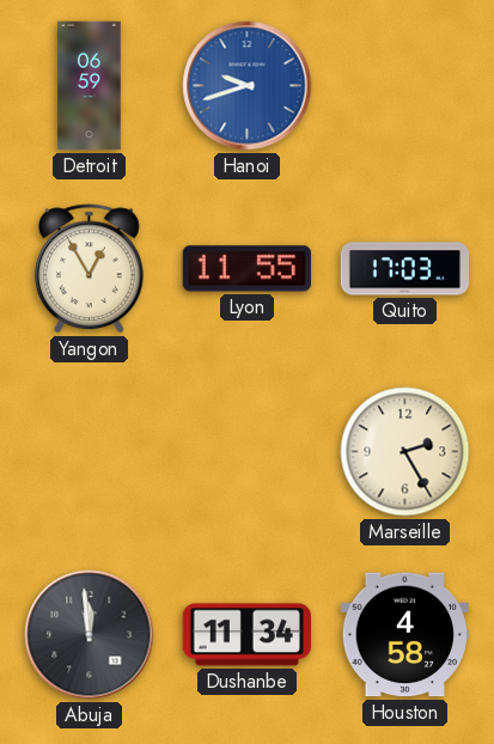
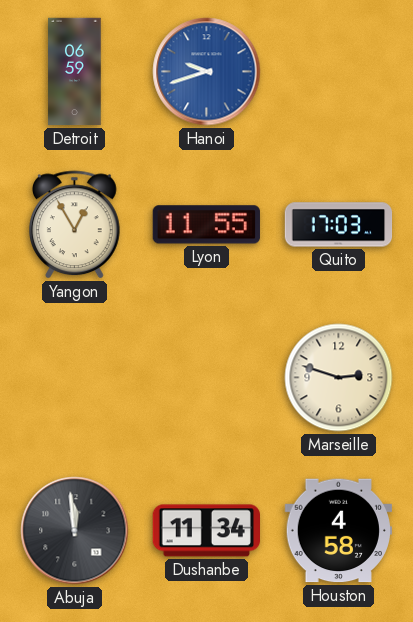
Marseille: 2:25 -> 2:48 (339, 378)
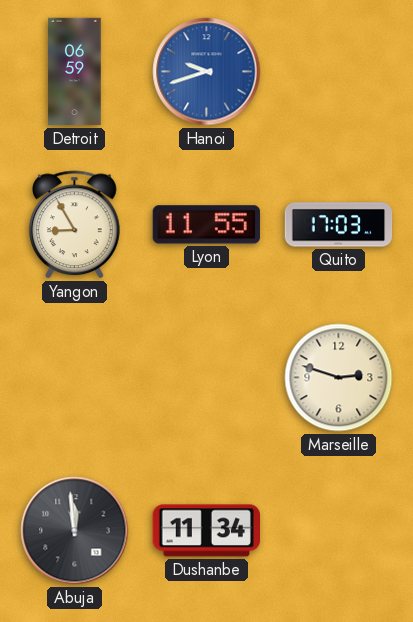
Yangon: 12:55 -> 8:55 (75, 225)
Houston: 4:58 -> none (339, 531)
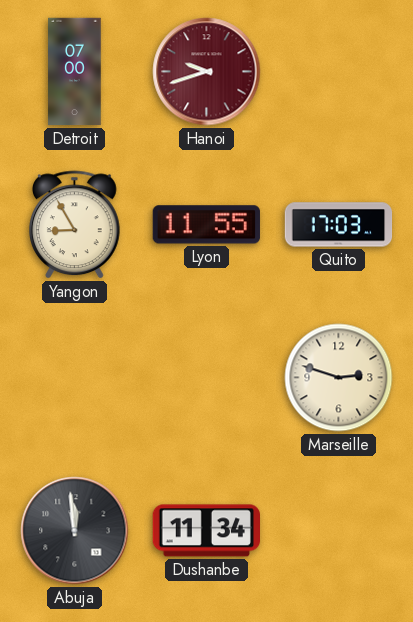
Detroit: 06:59 -> 07:00 (75, 72)
Hanoi dial: blue -> burgundy (207, 72)
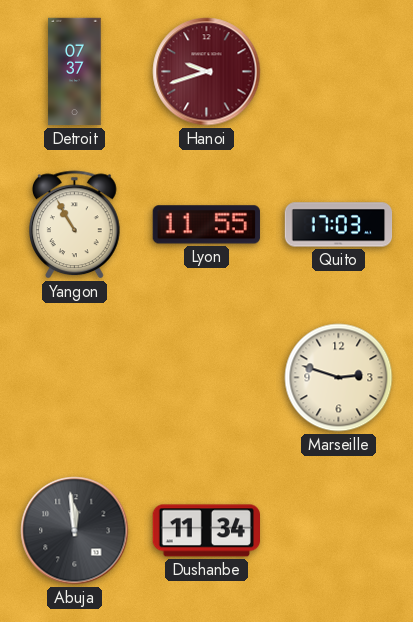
Detroit: 07:00 -> 07:37 (75, 72)
Yangon: 8:55 -> 10:55 (75, 225)
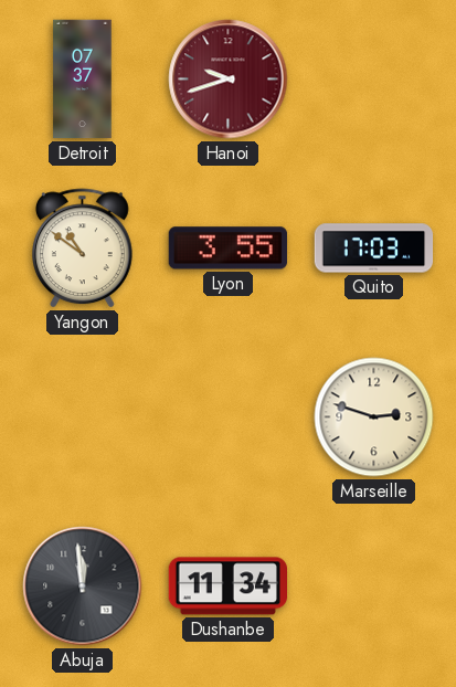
Yangon: 10:55 -> 10:51 (83, 249)
Lyon: 11:55 -> 3:55 (227, 249)
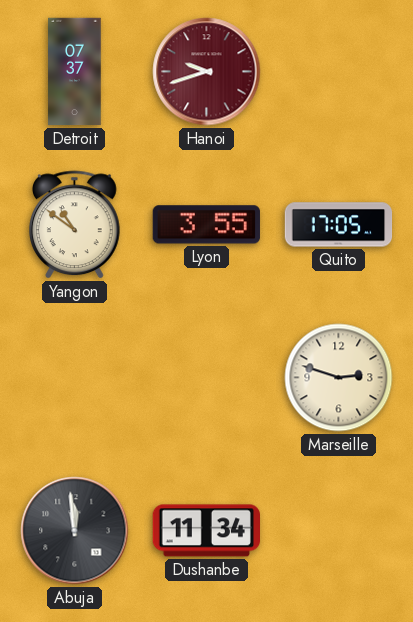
Quito: 17:03 -> 17:05 (339, 225)
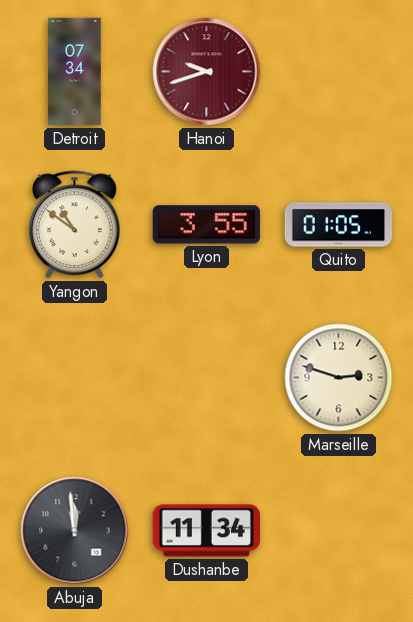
Detroit: 07:37 -> 07:34 (75, 72)
Quito: 17:05 -> 01:05 (339, 225)
